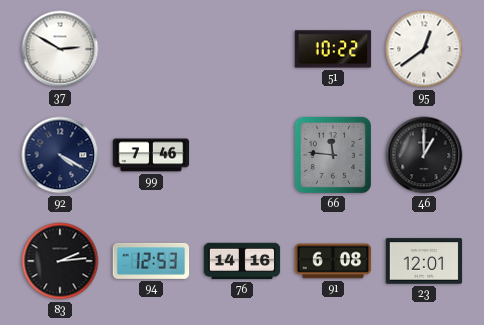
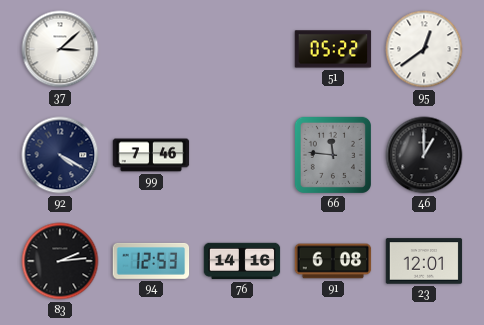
37: 2:50 -> 3:08 (60, 49)
51: 10:22 -> 05:22 (333, 49)
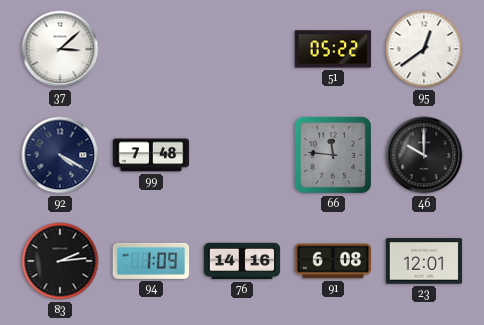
99: 7:46 -> 7:48 (151, 155)
46: 1:00 -> 10:00 (424, 155)
94: 12:53 -> 1:09 (151, 261)
